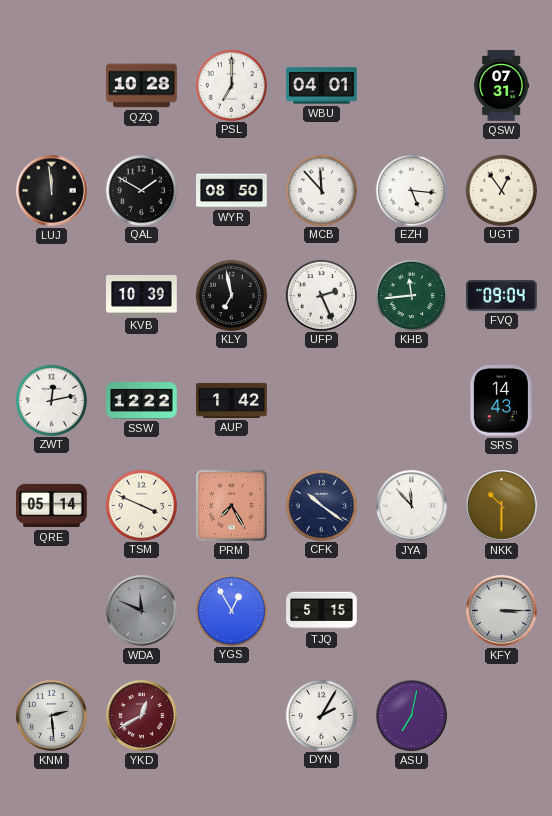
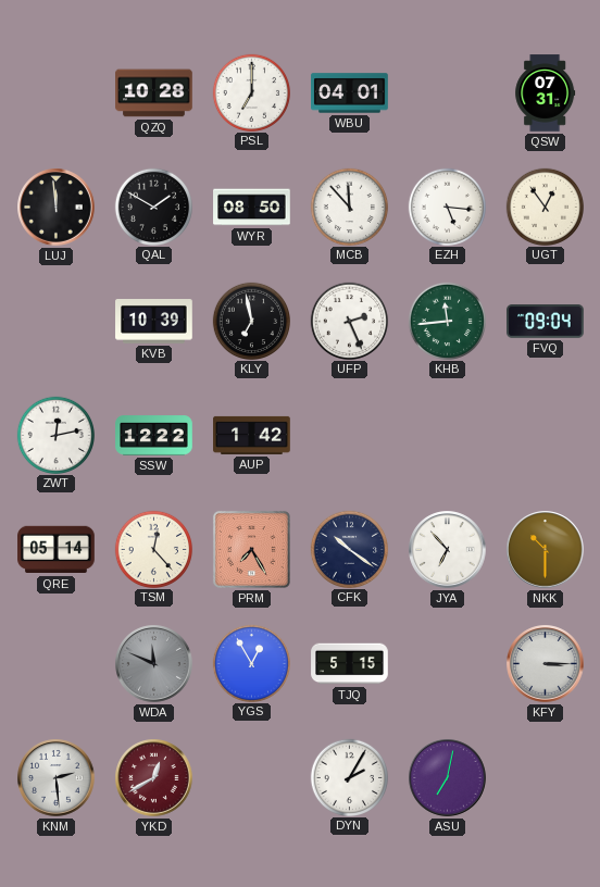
SRS: 14:43 -> none (501, 401)
TSM: 3:49 -> 12:23 (153, 549)
JYA: 11:53 -> 6:53 (448, 550)
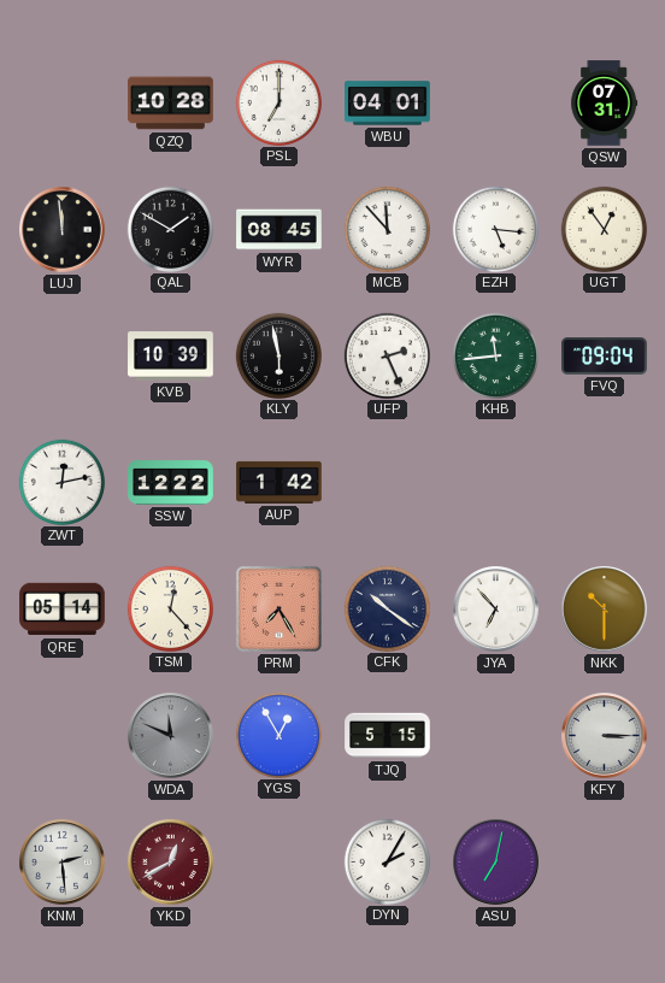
WYR: 08:50 -> 08:45 (279, 230)
KLY: 6:58 -> 5:58 (278, 355)
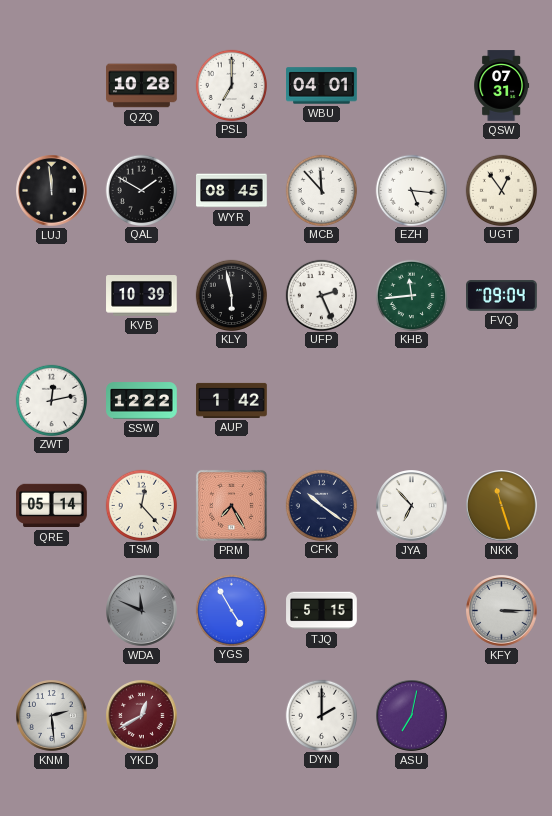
NKK: 10:30 -> 11:27 (502, 506)
YGS: 12:55 -> 4:55 (231, 610)
DYN: 2:05 -> 2:00 (321, 715)
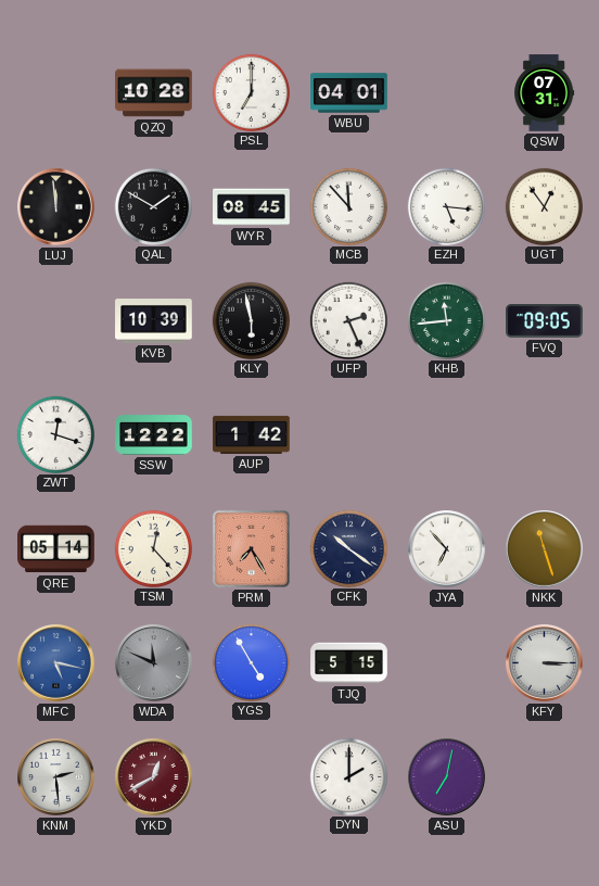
FVQ: 09:04 -> 09:05 (545, 321)
ZWT: 12:13 -> 12:18 (55, 434)
MFC: none -> 5:17 (56, 663)
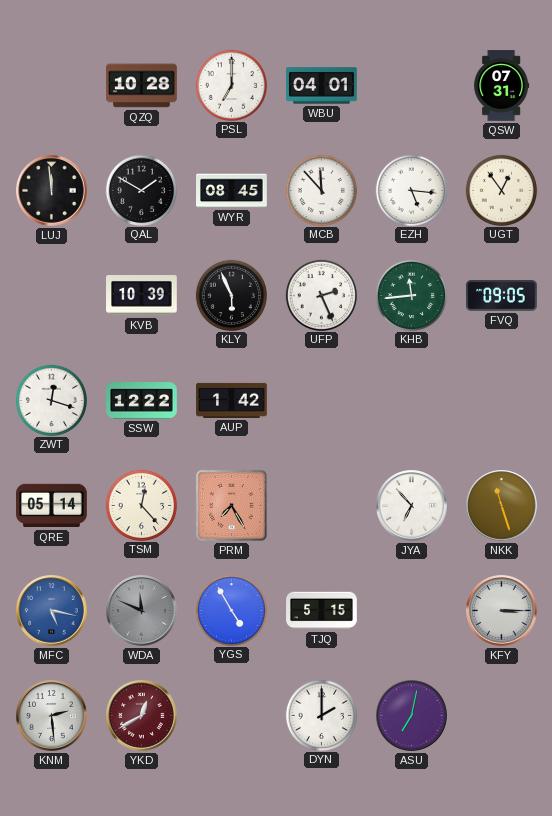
KLY: 5:58 -> 5:56 (231, 295)
CFK: 10:21 -> none (348, 548)
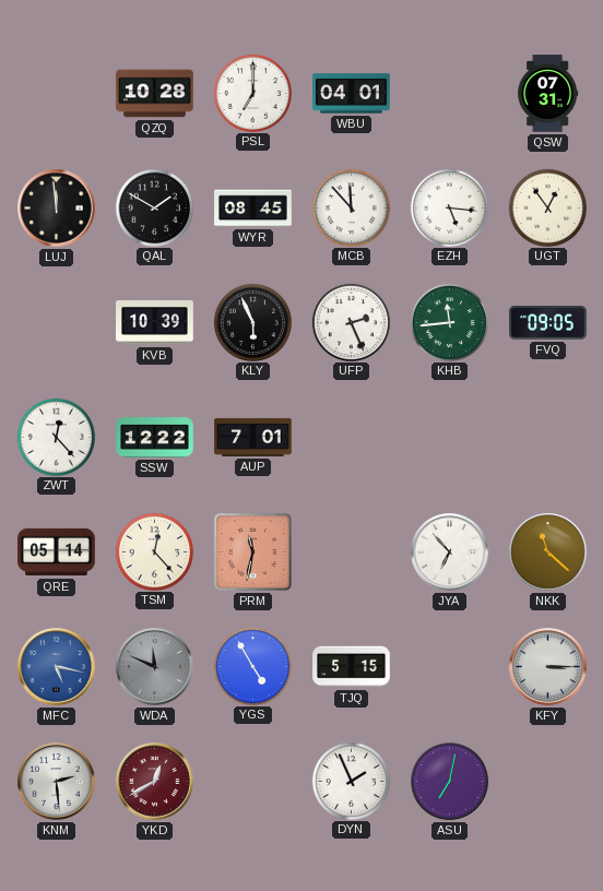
ZWT: 12:18 -> 12:23 (56, 437)
AUP: 1:42 -> 7:01 (253, 437)
PRM: 7:25 -> 11:32 (252, 551)
NKK: 11:27 -> 11:22 (548, 553)
DYN: 2:00 -> 1:56 (351, 781)
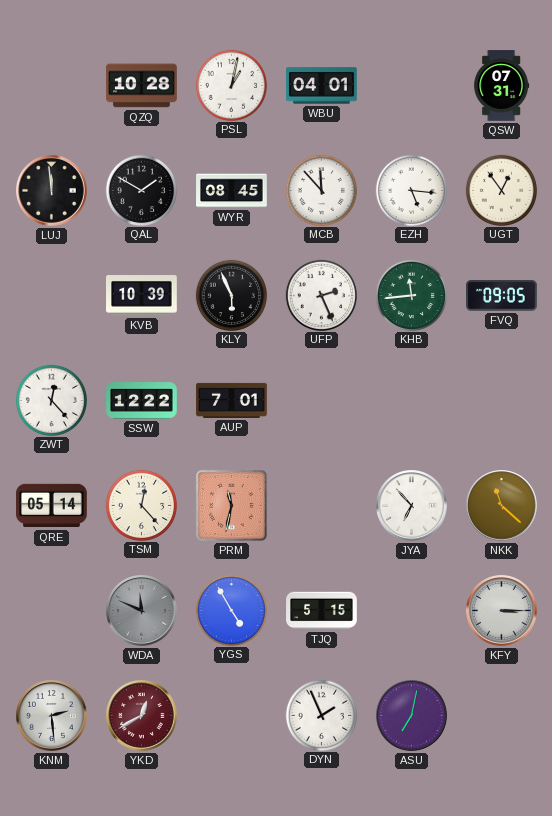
PSL: 7:00 -> 1:02 (231, 85)
MFC: 5:17 -> none (57, 667)
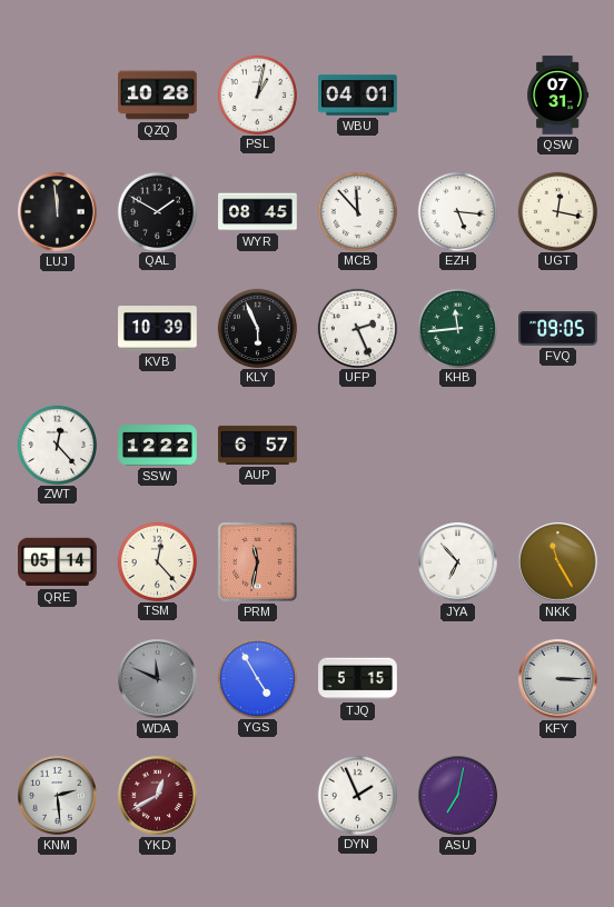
UGT: 12:54 -> 12:17 (557, 211)
AUP: 7:01 -> 6:57 (258, 445)
NKK: 11:22 -> 11:25 (558, 562)
